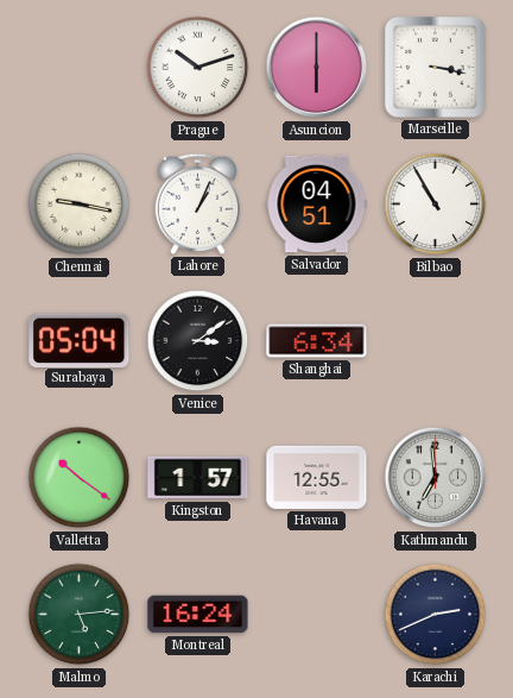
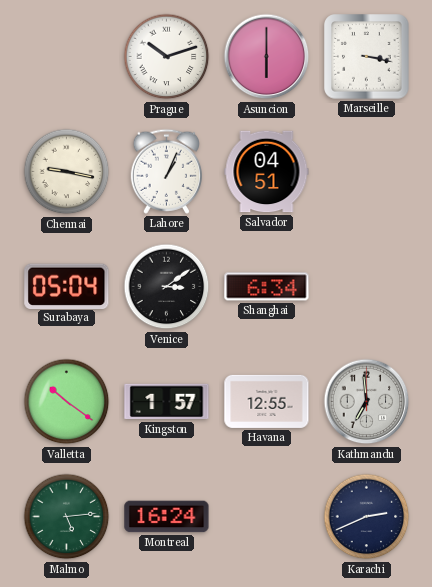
Bilbao: 10:55 -> none (436, 205)
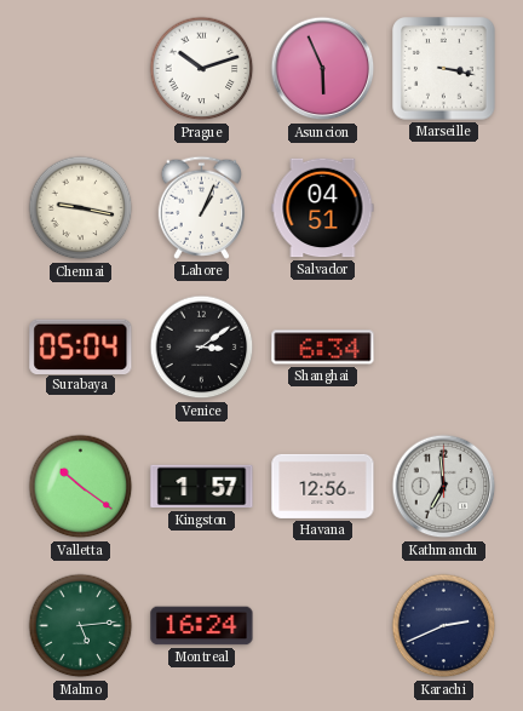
Asuncion: 6:00 -> 5:56 (323, 69)
Havana: 12:55 -> 12:56 (323, 486)
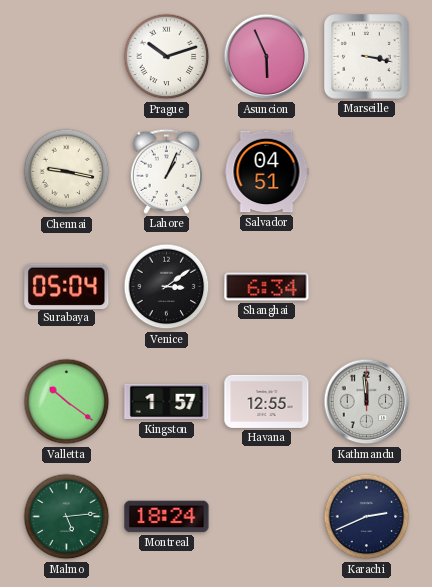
Havana: 12:56 -> 12:55 (267, 401)
Kathmandu: 6:59 -> 11:59 (367, 402)
Montreal: 16:24 -> 18:24 (167, 517)
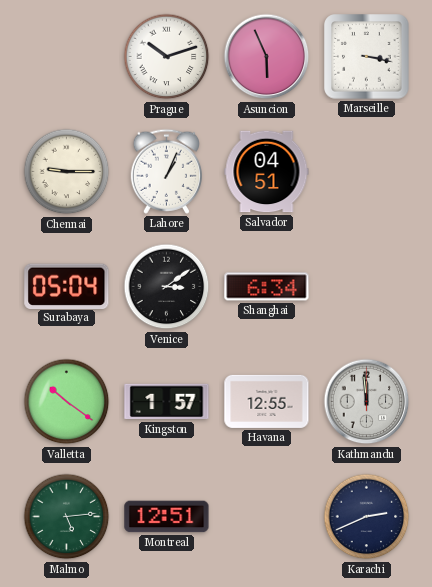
Chennai: 9:17 -> 9:15 (67, 172)
Montreal: 18:24 -> 12:51 (167, 517)
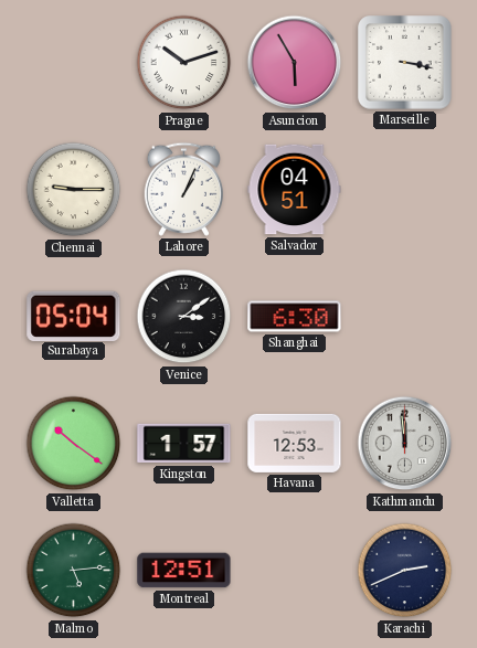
Asuncion: 5:56 -> 5:55 (295, 63)
Shanghai: 6:34 -> 6:30 (295, 317)
Havana: 12:55 -> 12:53 (295, 443)
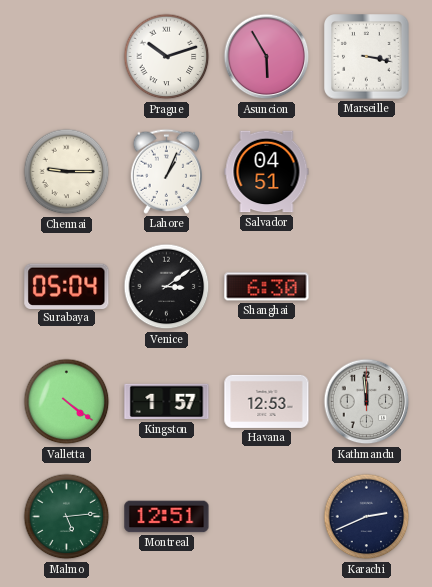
Valletta: 10:21 -> 4:21 (67, 402)
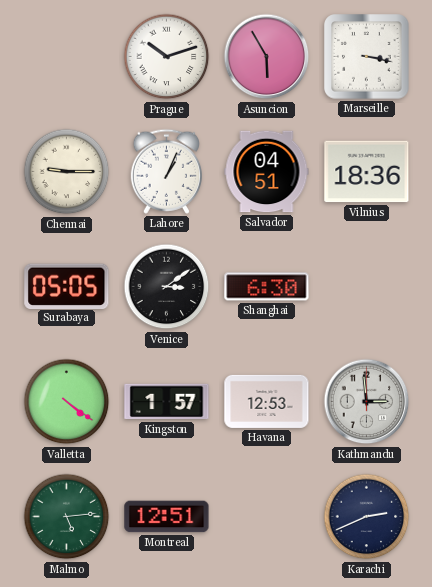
Vilnius: none -> 18:36 (367, 172)
Surabaya: 05:04 -> 05:05 (67, 286)
Kathmandu: 11:59 -> 2:59 (367, 402)
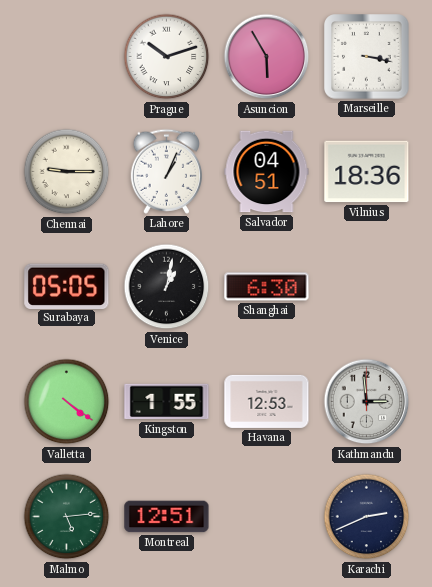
Venice: 3:09 -> 1:02 (167, 287)
Kingston: 1:57 -> 1:55 (167, 402)
